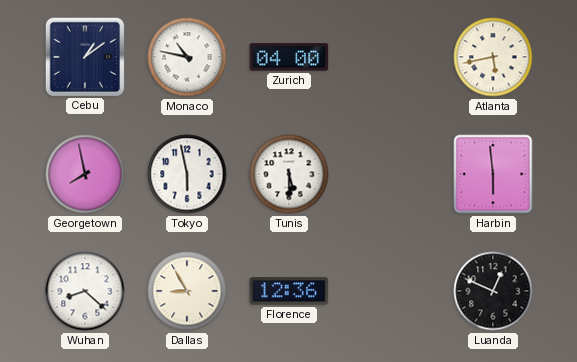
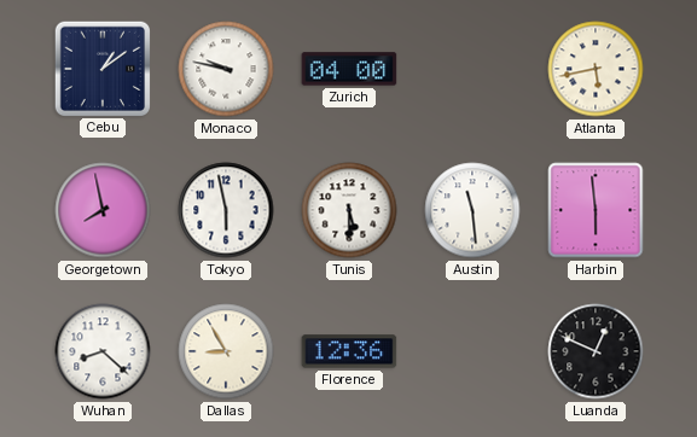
Monaco: 10:47 -> 9:47 (226, 69)
Austin: none -> 11:29 (472, 210)
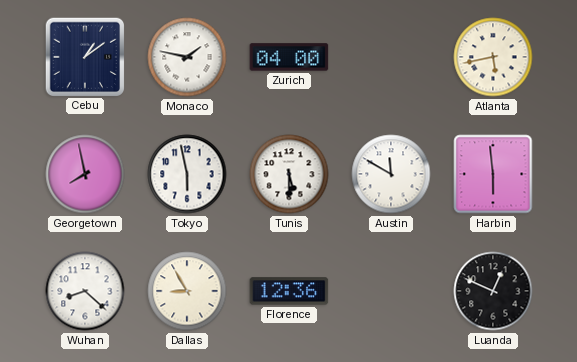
Monaco: 9:47 -> 1:47 (187, 57)
Austin: 11:29 -> 11:50 (391, 174)
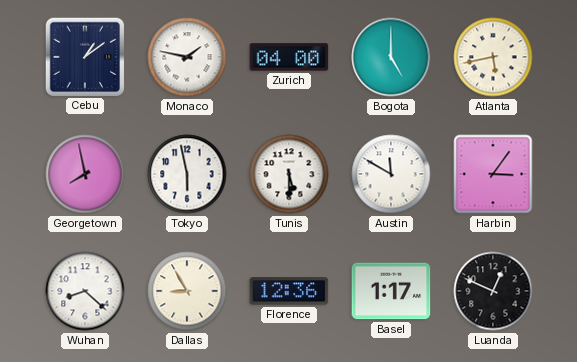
Bogota: none -> 5:00 (391, 57)
Harbin: 5:59 -> 3:06 (493, 174)
Basel: none -> 1:17 (391, 291)
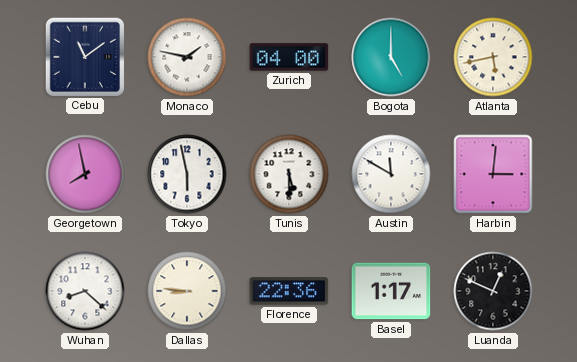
Cebu: 1:09 -> 11:09 (85, 56)
Harbin: 3:06 -> 3:01 (493, 174)
Dallas: 8:55 -> 8:46 (187, 291)
Florence: 12:36 -> 22:36 (289, 291)
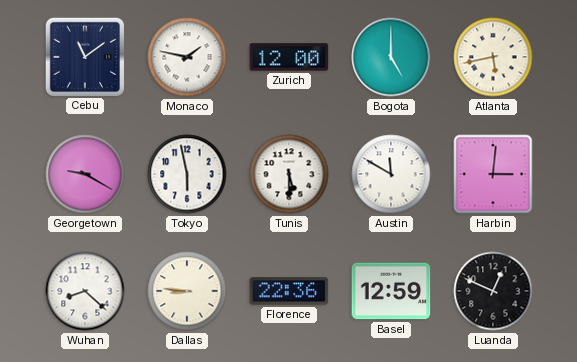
Zurich: 04:00 -> 12:00 (289, 57)
Georgetown: 7:58 -> 9:20 (85, 174)
Basel: 1:17 -> 12:59 (391, 291)
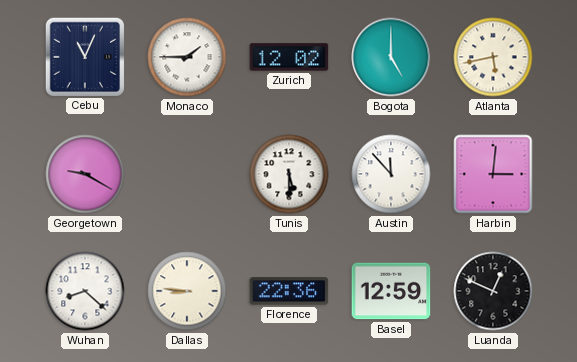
Cebu: 11:09 -> 11:04 (85, 56)
Monaco: 1:47 -> 1:45 (187, 57)
Zurich: 12:00 -> 12:02 (289, 57)
Tokyo: 5:58 -> none (187, 174)
Austin: 11:50 -> 11:53 (391, 174)
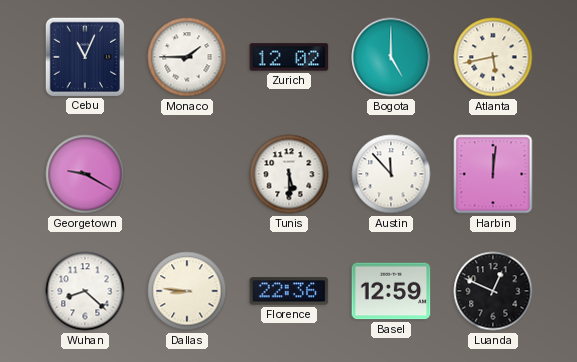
Harbin: 3:01 -> 12:01 (493, 174)
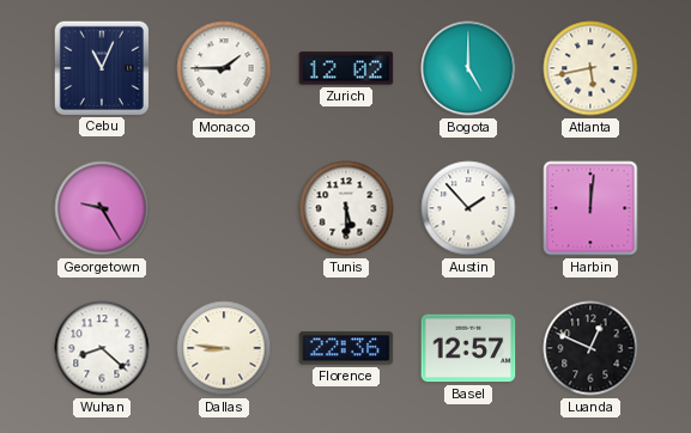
Georgetown: 9:20 -> 9:25 (102, 208)
Austin: 11:53 -> 1:53 (468, 208)
Basel: 12:59 -> 12:57 (468, 348)
